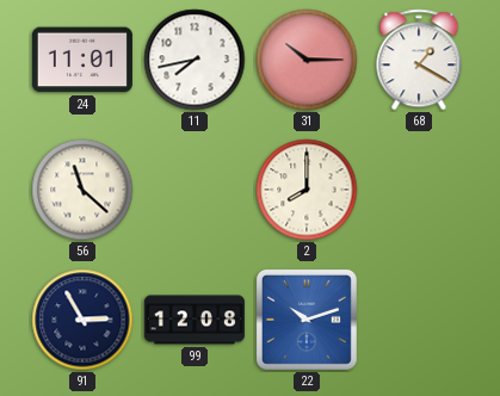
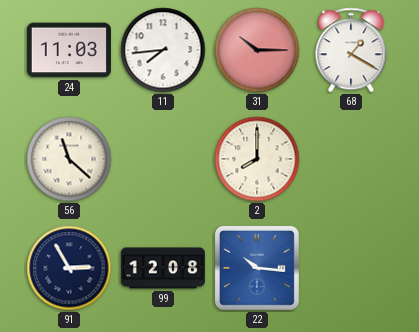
24: 11:01 -> 11:03 (69, 50)
11: 7:43 -> 7:44 (163, 50)
22: 10:12 -> 10:16 (257, 268)
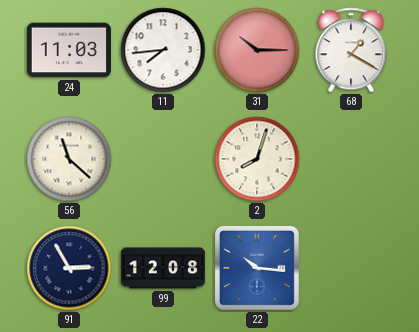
2: 8:00 -> 8:03 (257, 159)
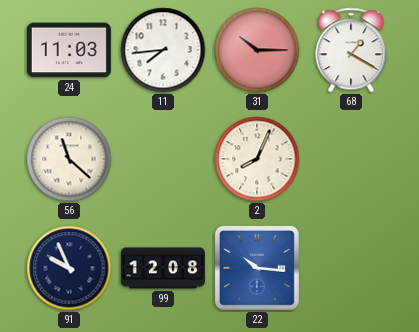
2: 8:03 -> 8:04 (257, 159)
91: 2:55 -> 9:56 (69, 268)
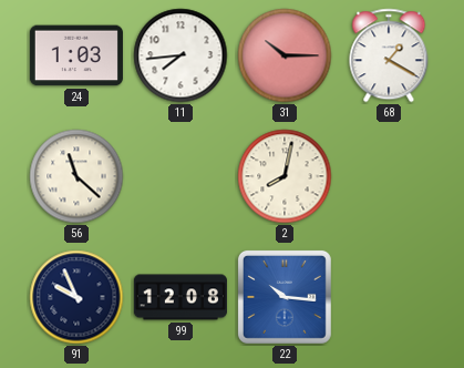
24: 11:03 -> 1:03 (76, 55)
2: 8:04 -> 8:02 (285, 176)
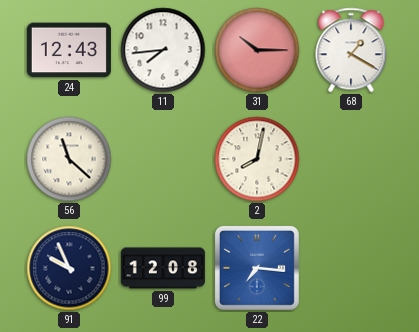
24: 1:03 -> 12:43 (69, 50)
22: 10:16 -> 7:16 (257, 268)
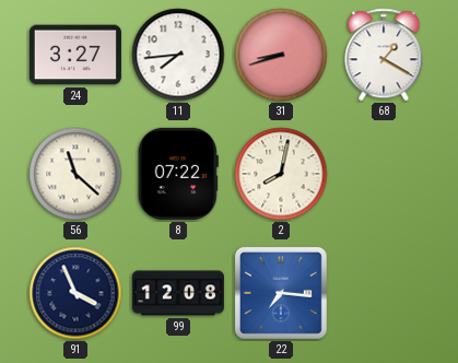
24: 12:43 -> 3:27 (75, 55)
31: 10:15 -> 8:42 (281, 55)
8: none -> 07:22 (178, 174)
91: 9:56 -> 3:56 (75, 293)
